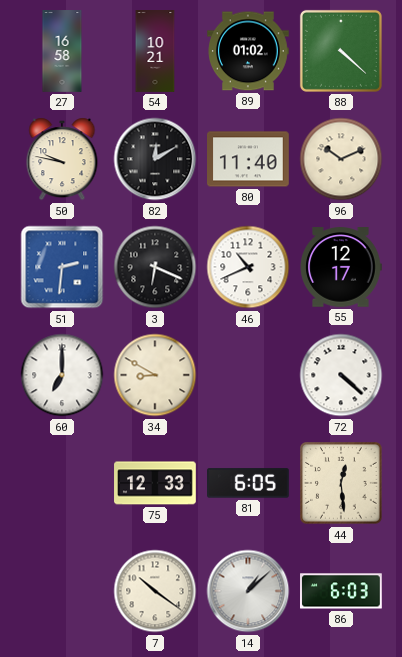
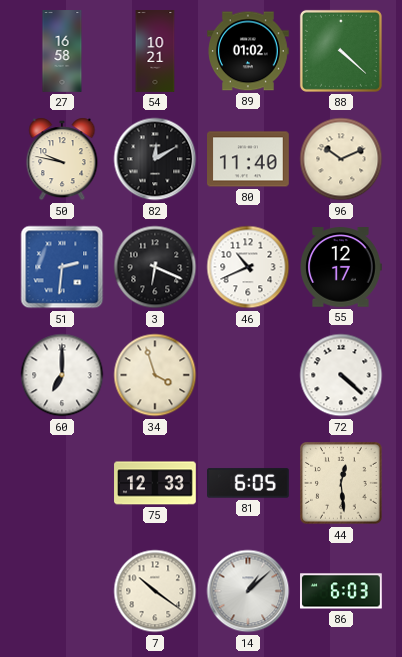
34: 8:50 -> 3:57 (155, 375)
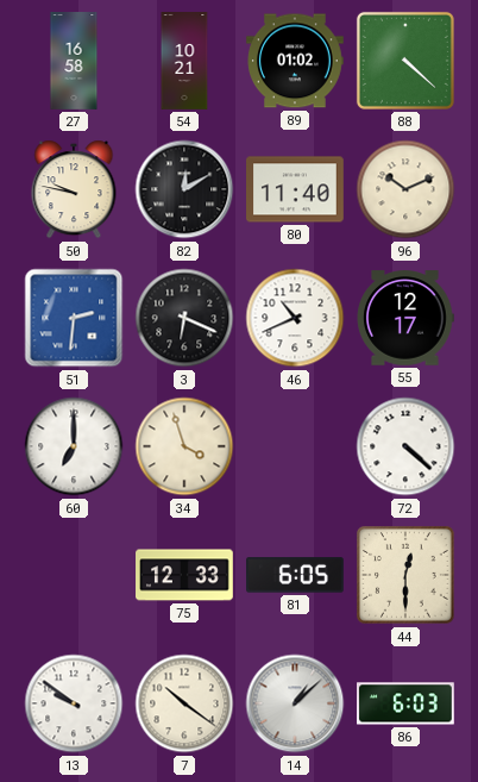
44: 12:29 -> 12:30 (405, 575)
13: none -> 9:51 (74, 703)
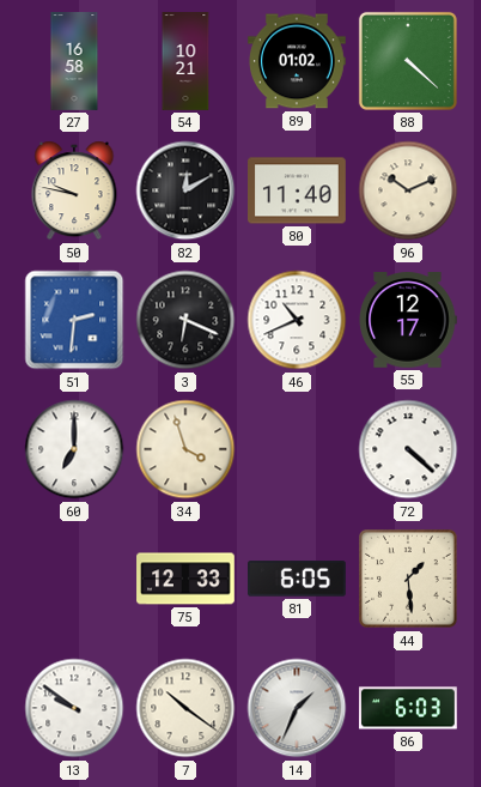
44: 12:30 -> 1:29 (408, 579)
14: 1:08 -> 1:34 (297, 708)
